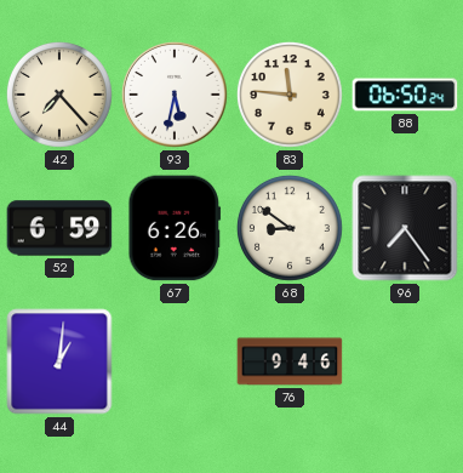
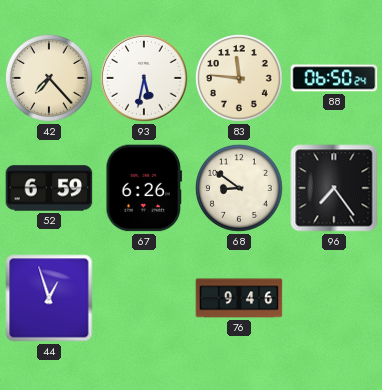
44: 1:01 -> 12:57 (49, 298)
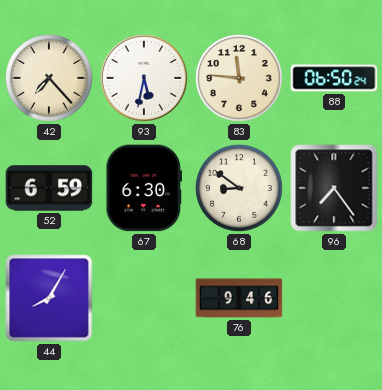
67: 6:26 -> 6:30 (144, 188)
44: 12:57 -> 8:05 (49, 298)
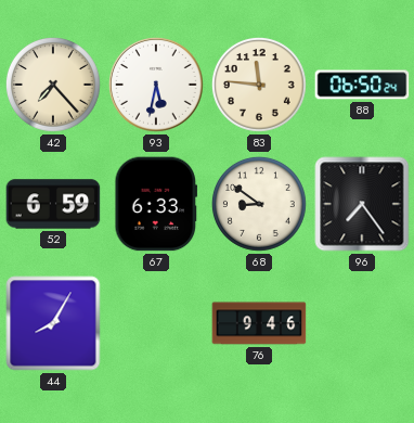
67: 6:30 -> 6:33 (156, 204)
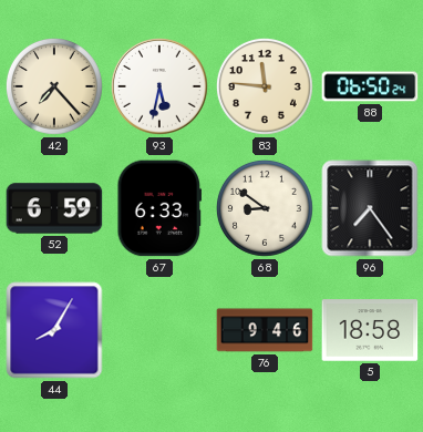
5: none -> 18:58 (370, 330)
